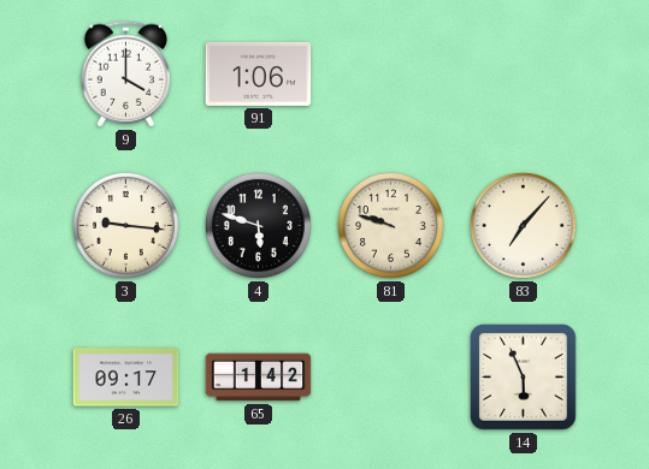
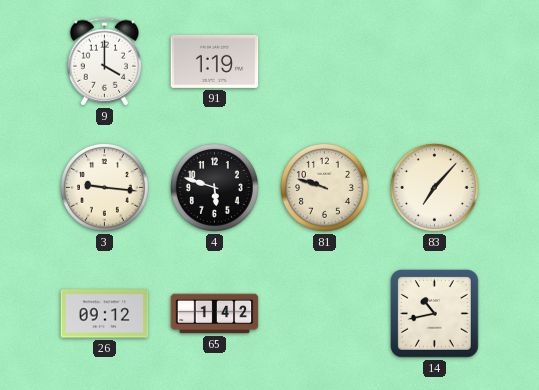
91: 1:06 -> 1:19 (215, 61)
26: 09:17 -> 09:12 (105, 314)
14: 5:56 -> 10:43 (435, 314)
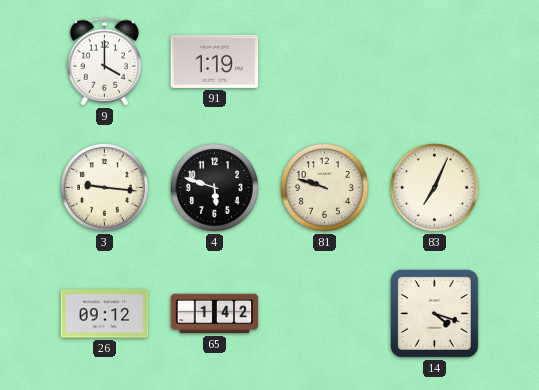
83: 7:07 -> 7:04 (435, 188)
14: 10:43 -> 4:18 (435, 314)
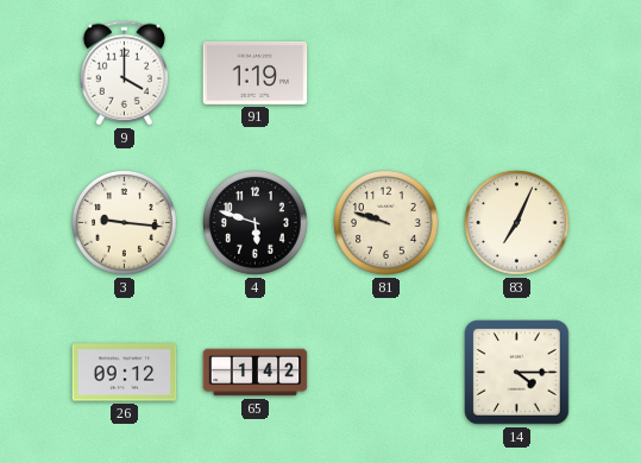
14: 4:18 -> 4:15 (517, 373)
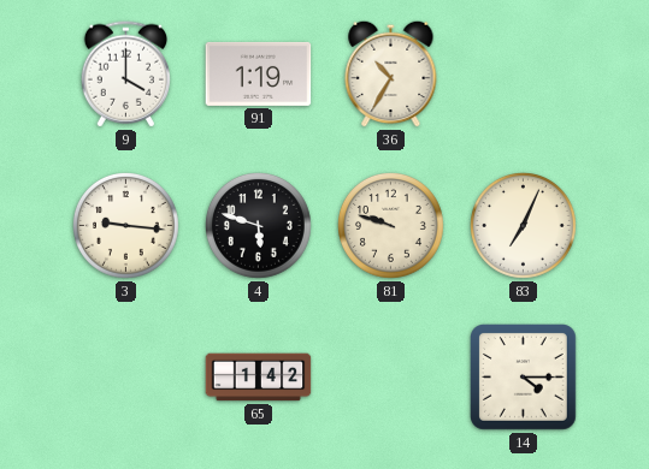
36: none -> 10:35 (391, 73)
26: 09:12 -> none (125, 373)
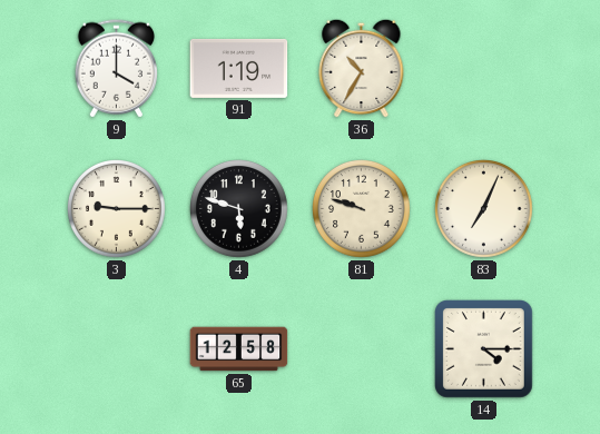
3: 9:16 -> 9:15 (117, 209)
65: 1:42 -> 12:58 (239, 349)
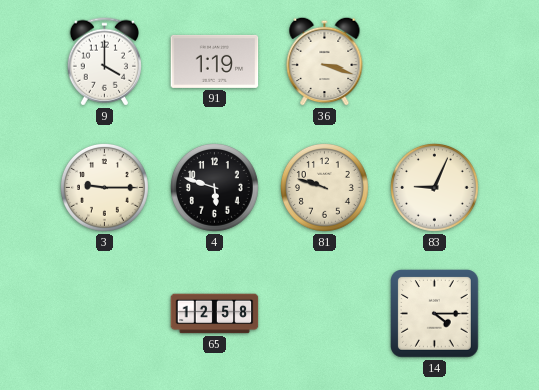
36: 10:35 -> 3:18 (325, 61)
83: 7:04 -> 9:04 (435, 188)
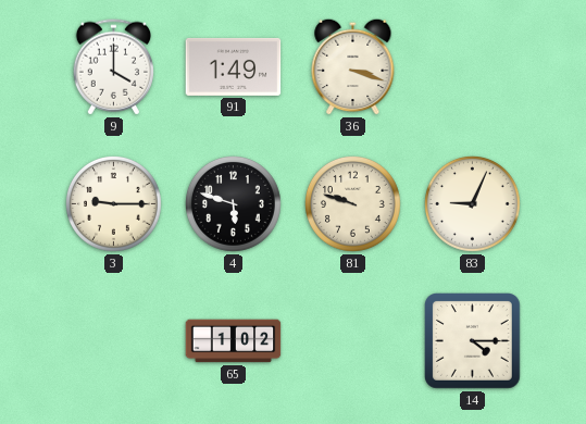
91: 1:19 -> 1:49 (234, 66)
65: 12:58 -> 1:02 (234, 341)
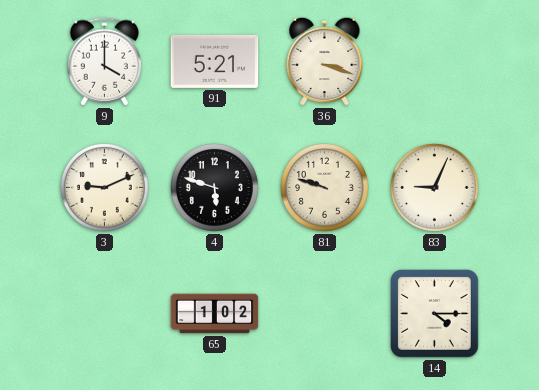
91: 1:49 -> 5:21 (215, 61)
3: 9:15 -> 9:11 (105, 188)
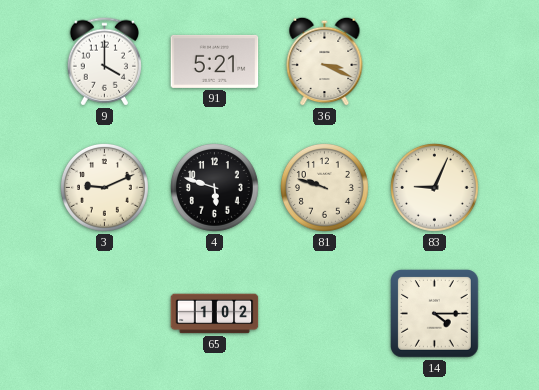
36: 3:18 -> 3:19 (325, 61)
